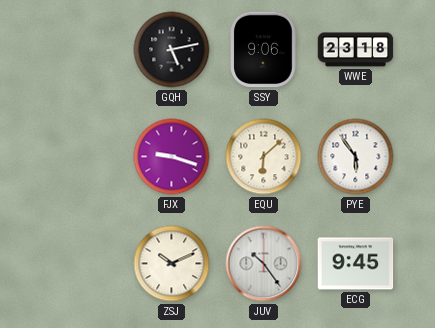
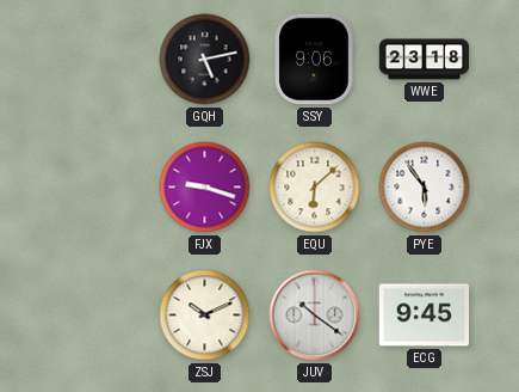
JUV: 10:24 -> 10:21 (315, 316)
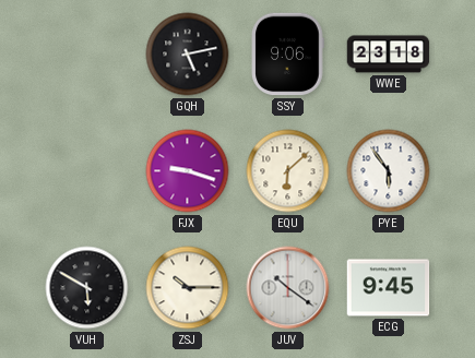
VUH: none -> 5:50 (87, 288)
ZSJ: 10:11 -> 10:15 (188, 288)
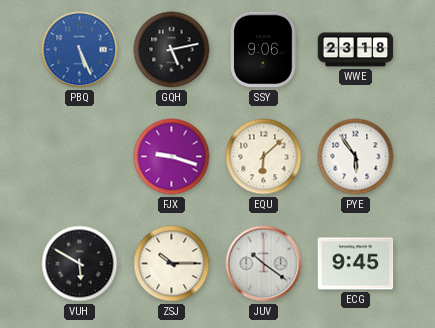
PBQ: none -> 5:26 (80, 50)
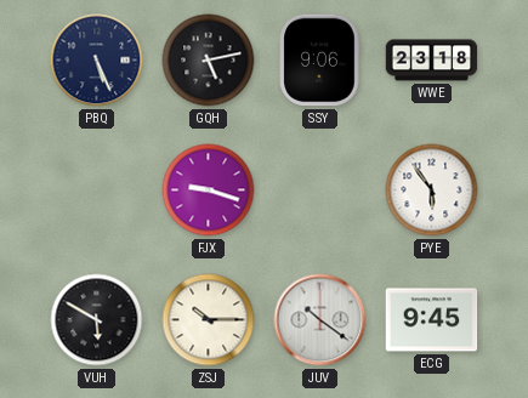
PBQ dial: blue -> navy (97, 61)
EQU: 6:08 -> none (264, 157)
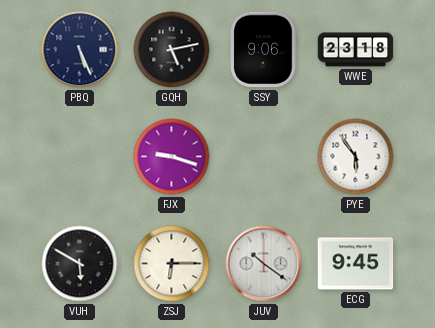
ZSJ: 10:15 -> 6:15 (172, 264)
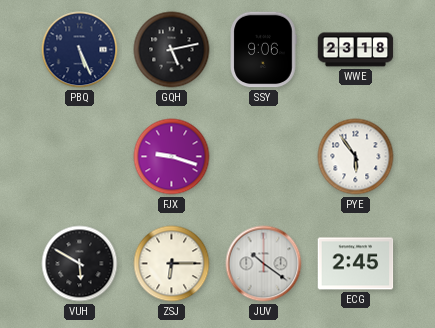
ECG: 9:45 -> 2:45 (356, 264)
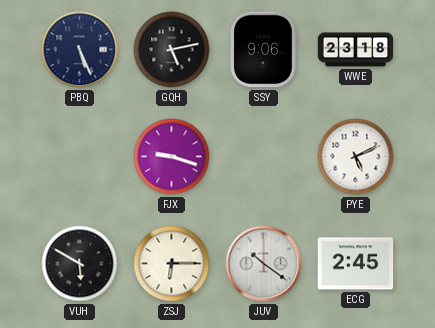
PYE: 5:54 -> 5:11 (356, 157)
